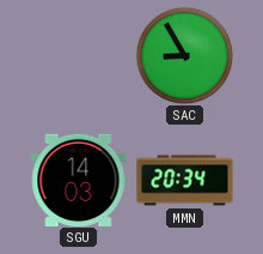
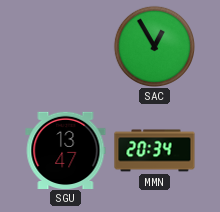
SAC: 8:55 -> 12:55 (154, 46)
SGU: 14:03 -> 13:47 (66, 150)
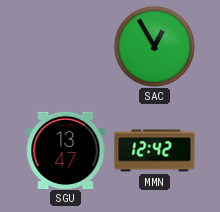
MMN: 20:34 -> 12:42 (155, 151)
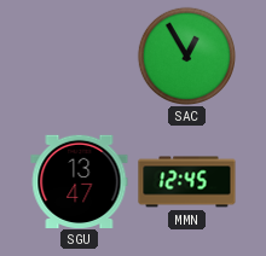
MMN: 12:42 -> 12:45 (187, 182)
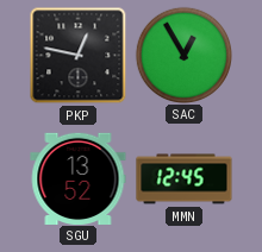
PKP: none -> 12:47 (79, 56)
SGU: 13:47 -> 13:52 (79, 178)
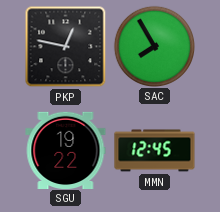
SAC: 12:55 -> 7:55 (154, 46)
SGU: 13:52 -> 19:22 (66, 150)
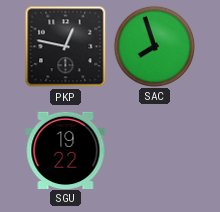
SAC: 7:55 -> 7:57 (154, 46)
MMN: 12:45 -> none (155, 151)
